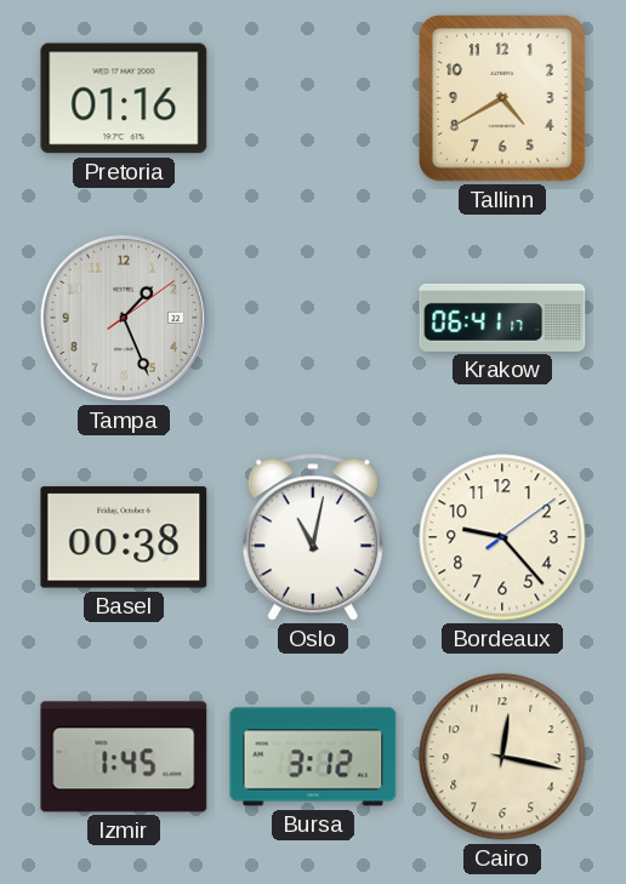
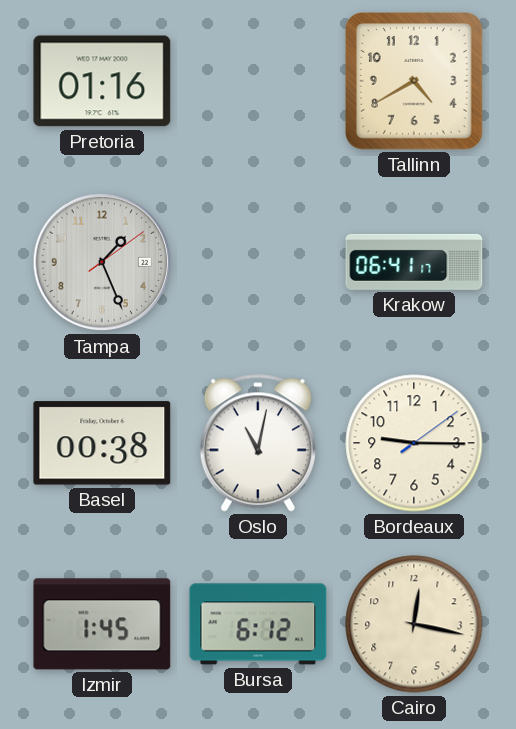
Bordeaux: 9:23 -> 9:15 (414, 443)
Bursa: 3:12 -> 6:12 (258, 624)
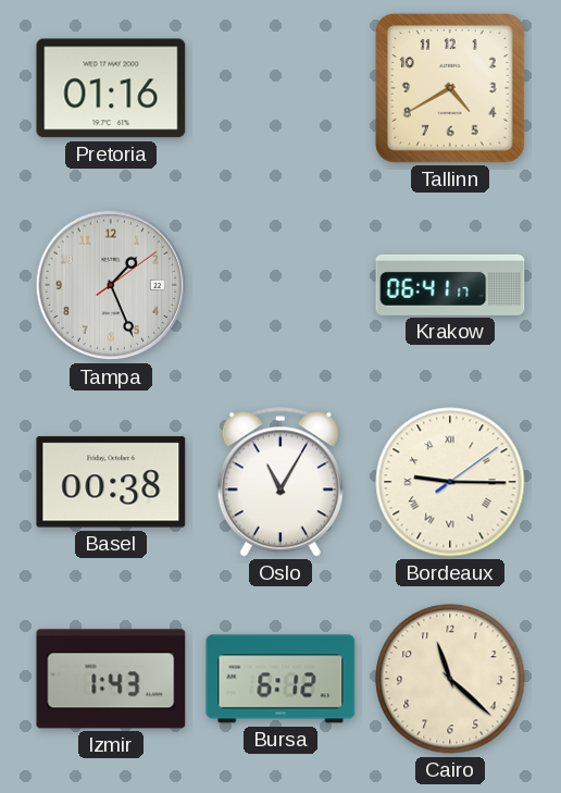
Oslo: 11:02 -> 11:05 (280, 482)
Bordeaux numerals: Arabic -> Roman (450, 482)
Izmir: 1:45 -> 1:43 (111, 679)
Cairo: 12:17 -> 11:22 (450, 679)
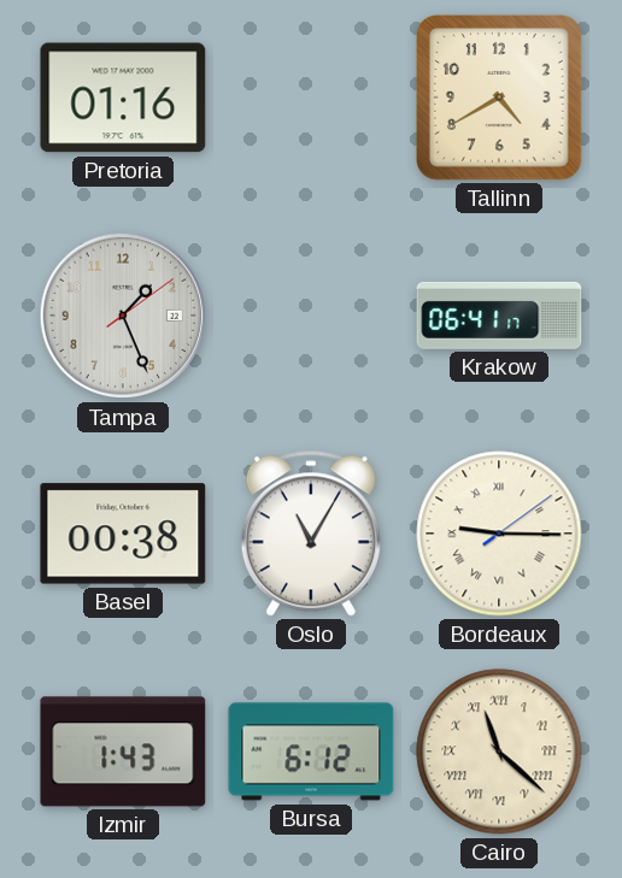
Cairo numerals: Arabic -> Roman (499, 752)
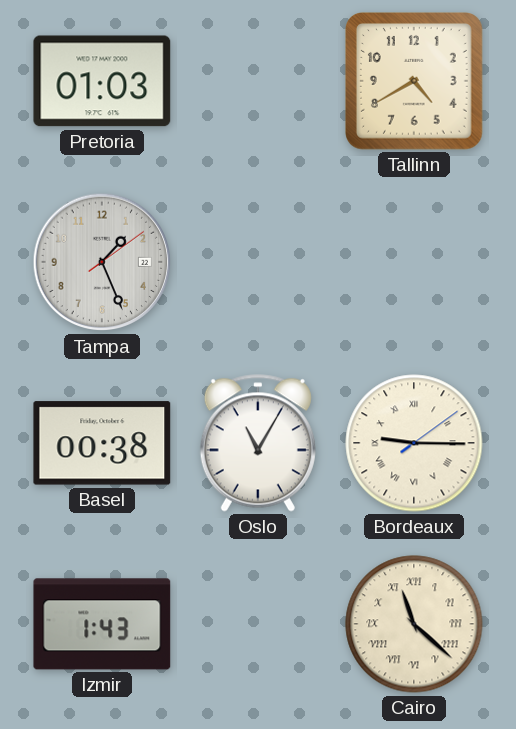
Pretoria: 01:16 -> 01:03 (102, 81)
Krakow: 06:41 -> none (499, 316)
Bursa: 6:12 -> none (311, 752)
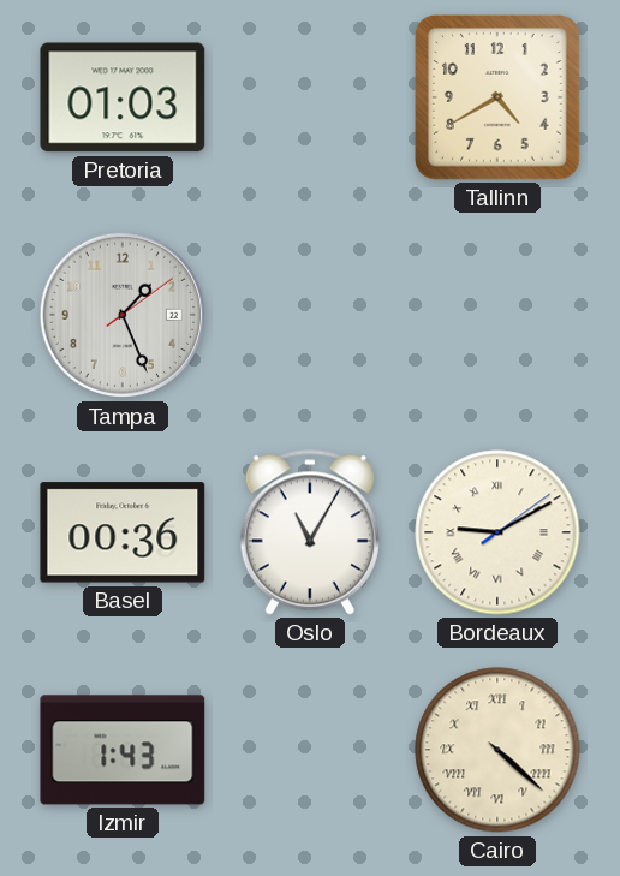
Basel: 00:38 -> 00:36 (123, 532)
Bordeaux: 9:15 -> 9:10 (497, 532)
Cairo: 11:22 -> 4:22 (497, 750)
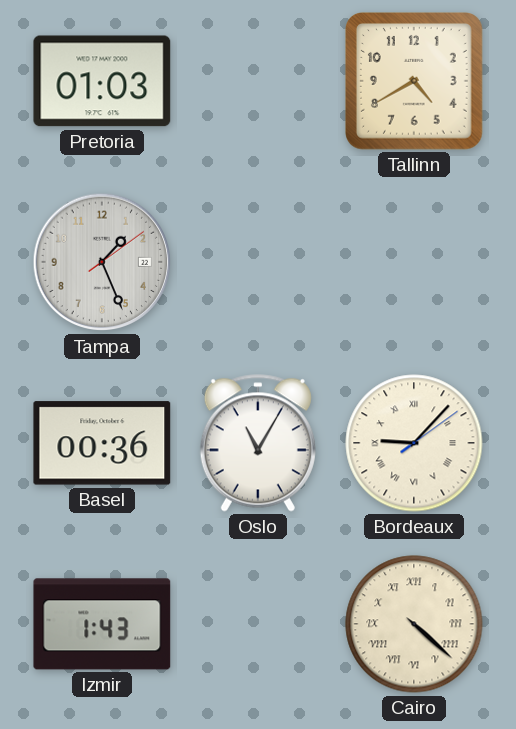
Bordeaux: 9:10 -> 9:07 (414, 443)
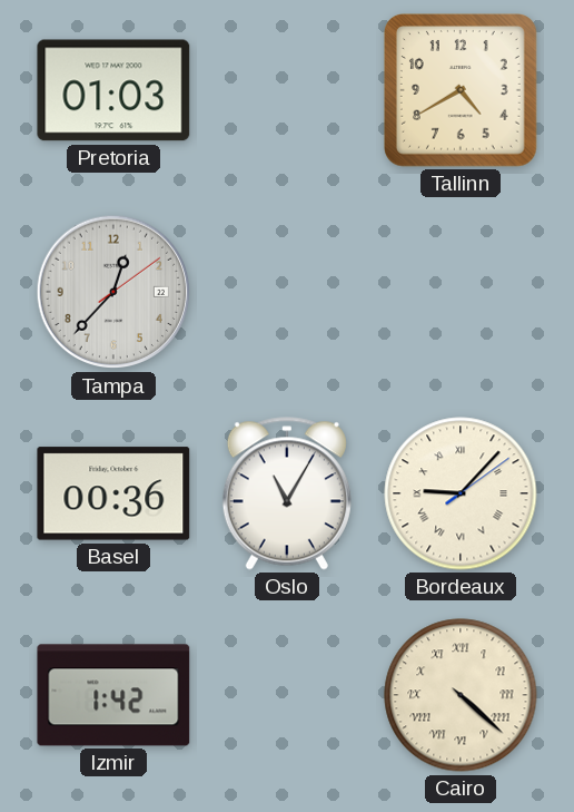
Tampa: 1:26 -> 12:37 (113, 292)
Izmir: 1:43 -> 1:42 (113, 695)
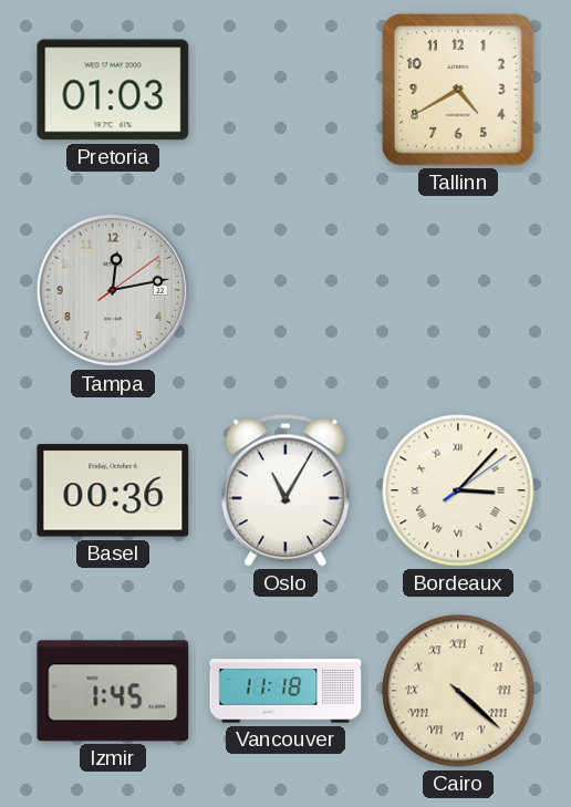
Tampa: 12:37 -> 12:13 (113, 290)
Bordeaux: 9:07 -> 3:07 (458, 490)
Izmir: 1:42 -> 1:45 (113, 691)
Vancouver: none -> 11:18 (285, 691)
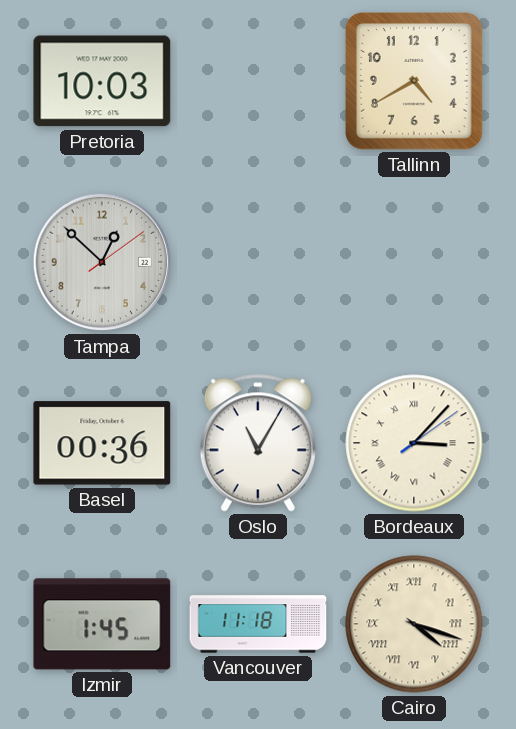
Pretoria: 01:03 -> 10:03 (102, 81)
Tampa: 12:13 -> 12:52 (102, 262)
Cairo: 4:22 -> 4:18 (414, 624)
